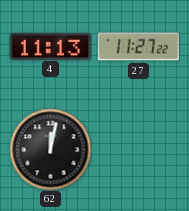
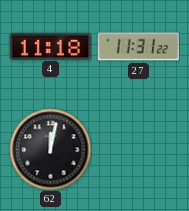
4: 11:13 -> 11:18 (50, 46)
27: 11:27 -> 11:31 (138, 47)
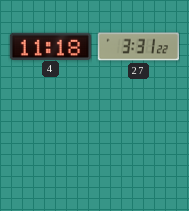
27: 11:31 -> 3:31 (138, 47)
62: 12:02 -> none (50, 149)
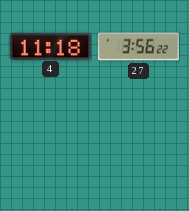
27: 3:31 -> 3:56 (138, 47)
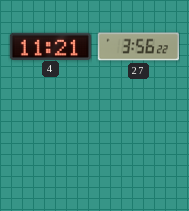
4: 11:18 -> 11:21 (50, 46)
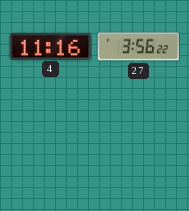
4: 11:21 -> 11:16 (50, 46)
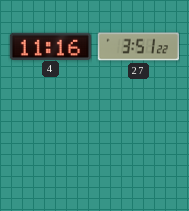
27: 3:56 -> 3:51 (138, 47)
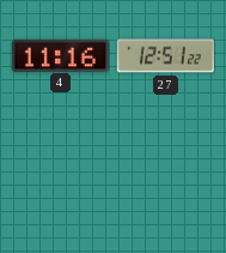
27: 3:51 -> 12:51 (165, 56)
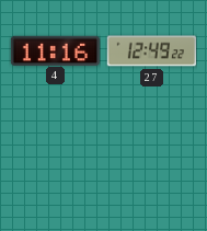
27: 12:51 -> 12:49 (151, 51)
